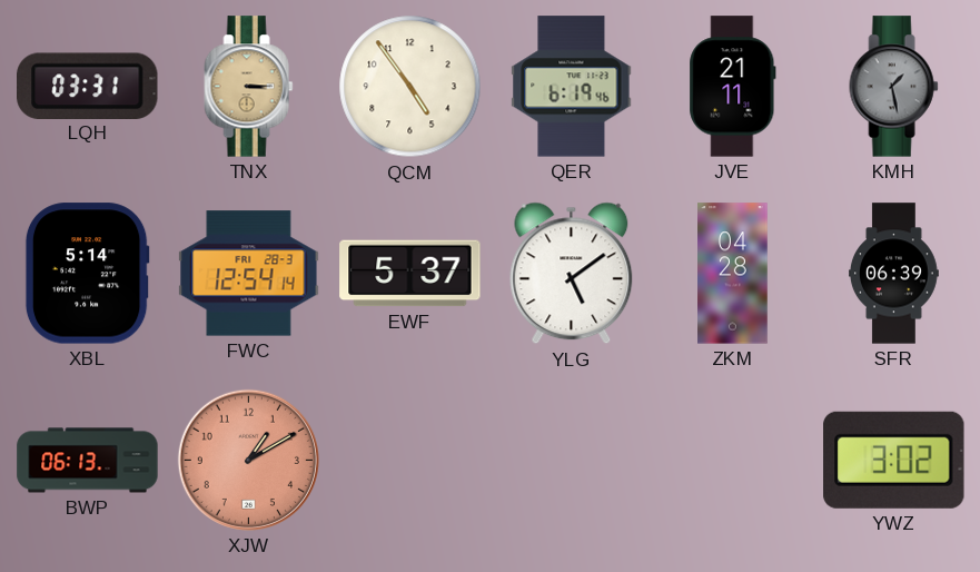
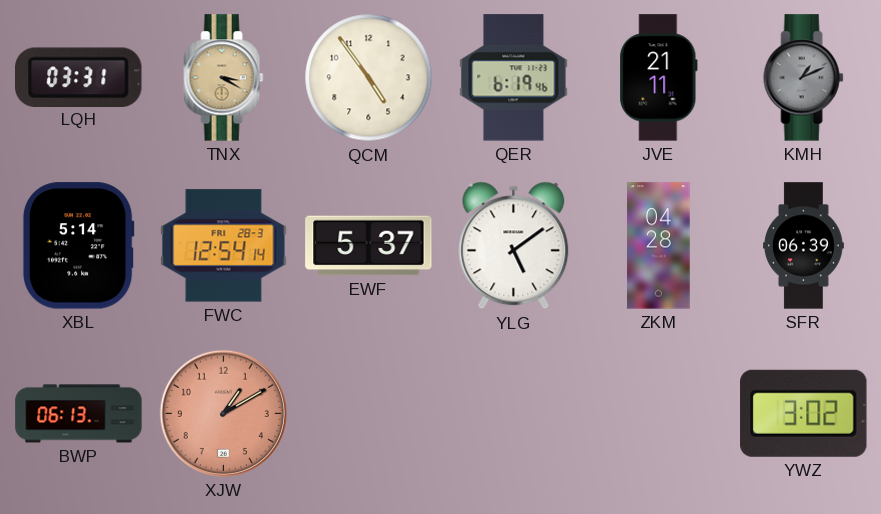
TNX: 3:15 -> 3:20 (224, 78)
KMH: 1:28 -> 1:11 (804, 78)
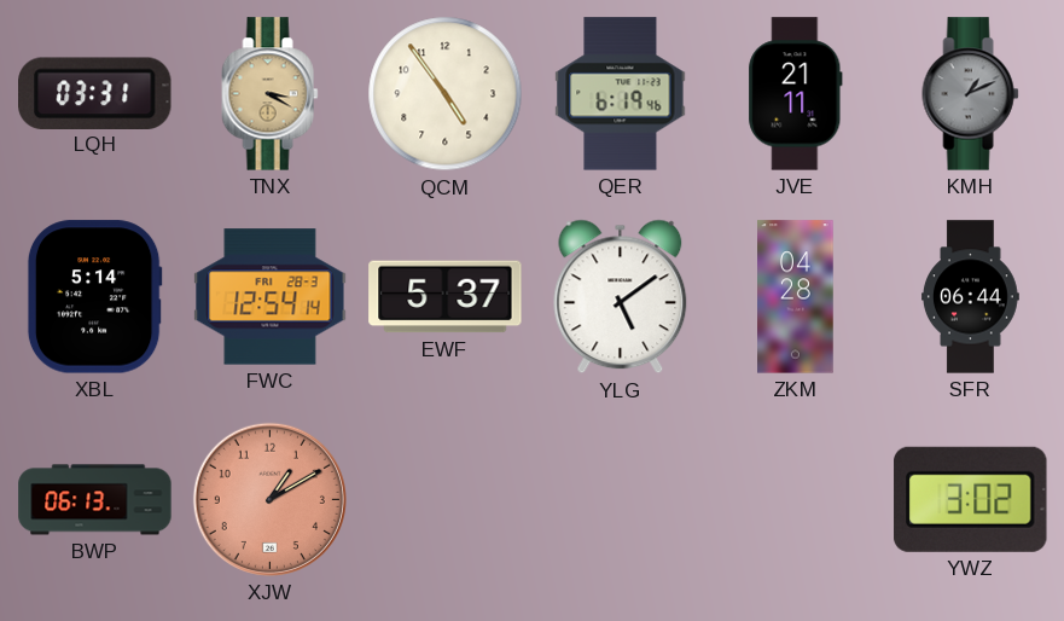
SFR: 06:39 -> 06:44 (971, 297)
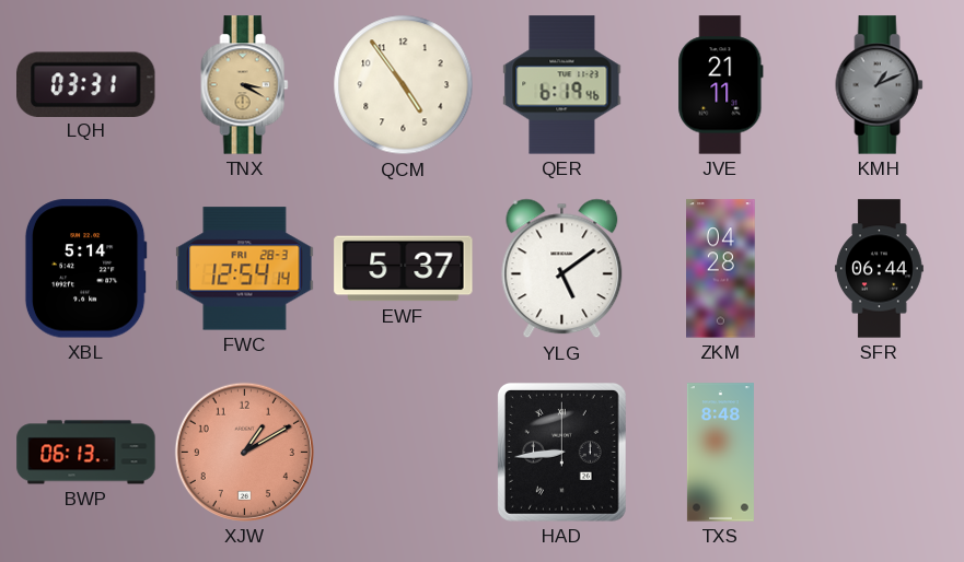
HAD: none -> 8:44 (561, 452)
TXS: none -> 8:48 (720, 453)
YWZ: 3:02 -> none (971, 499)
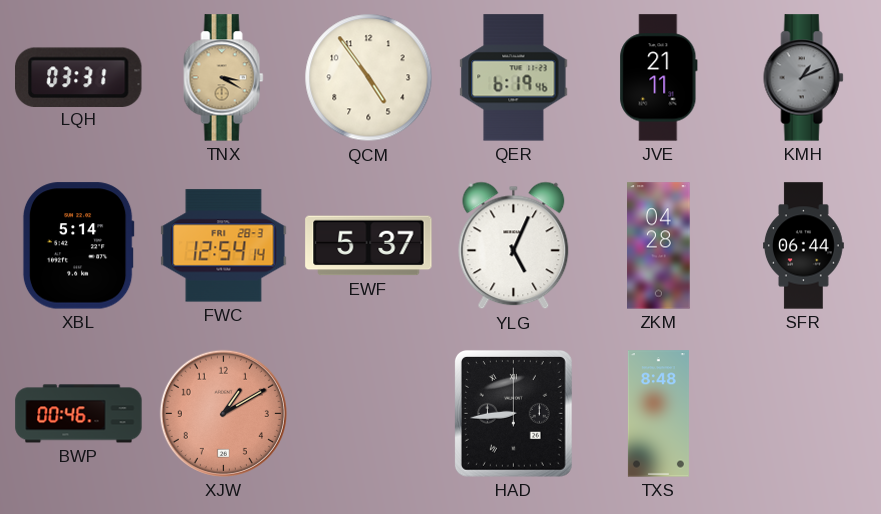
YLG: 5:09 -> 5:04 (514, 246)
BWP: 06:13 -> 00:46 (79, 414)
